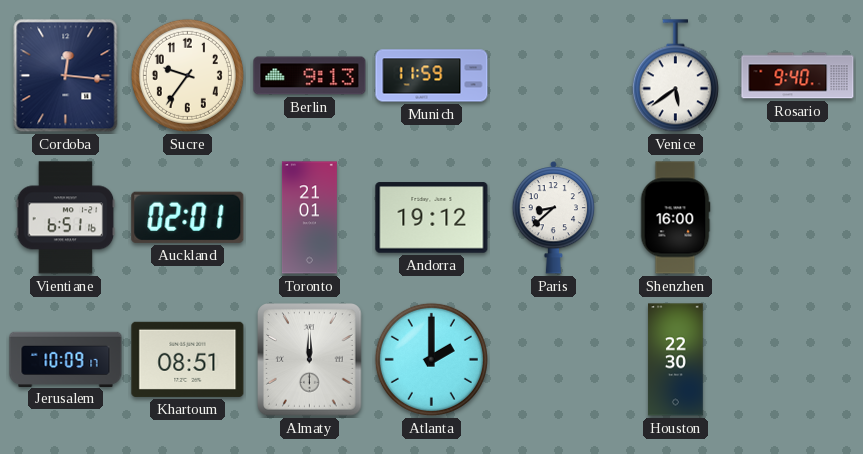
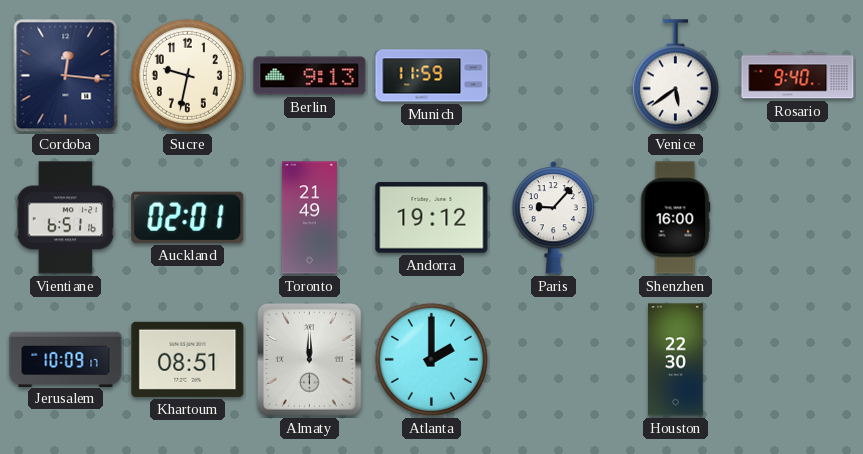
Sucre: 9:36 -> 9:32 (187, 75)
Toronto: 21:01 -> 21:49 (309, 218)
Paris: 8:38 -> 9:07 (554, 218)
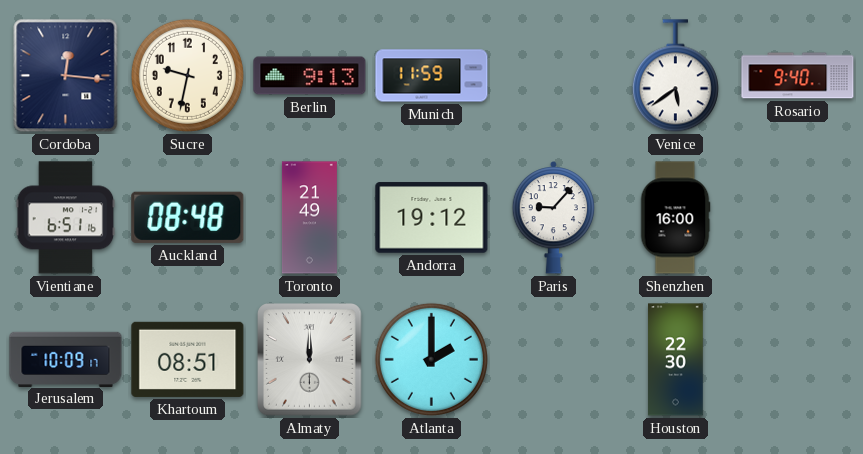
Auckland: 02:01 -> 08:48 (188, 217)
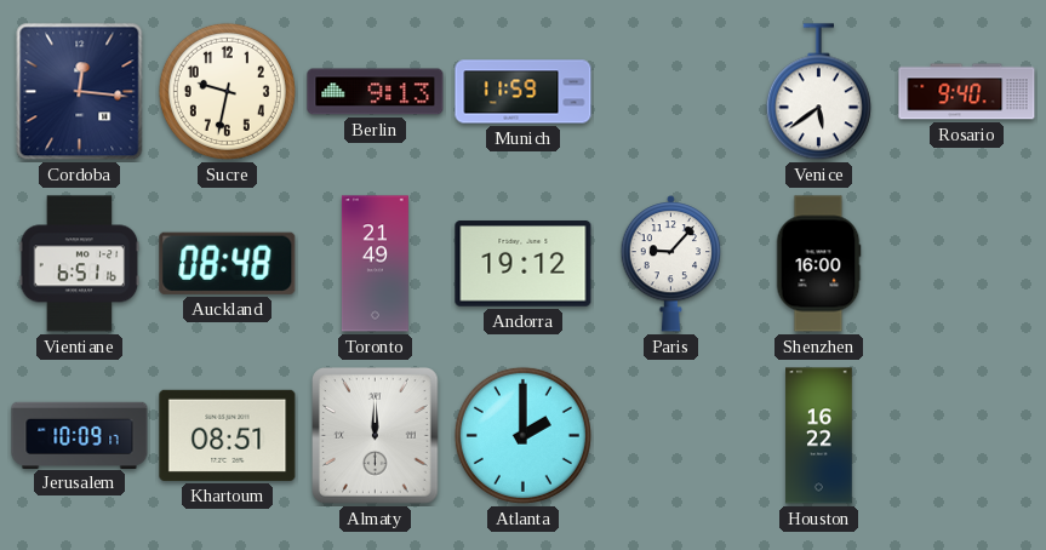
Houston: 22:30 -> 16:22 (819, 436)
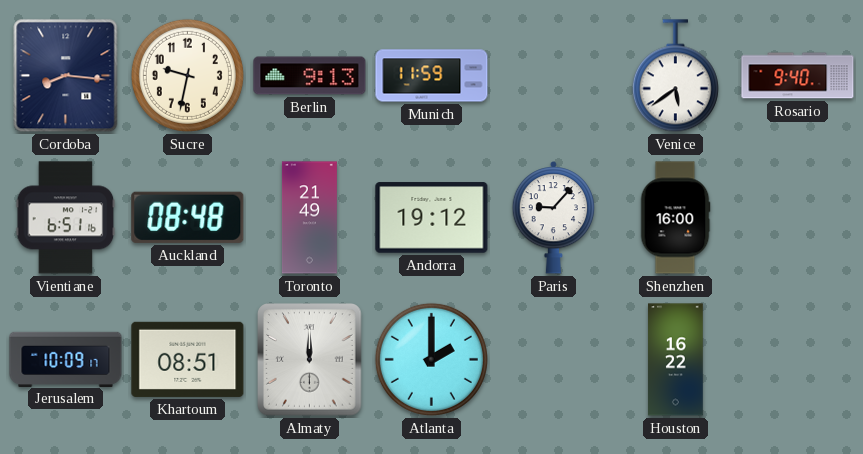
Cordoba: 12:16 -> 8:16 (66, 76)
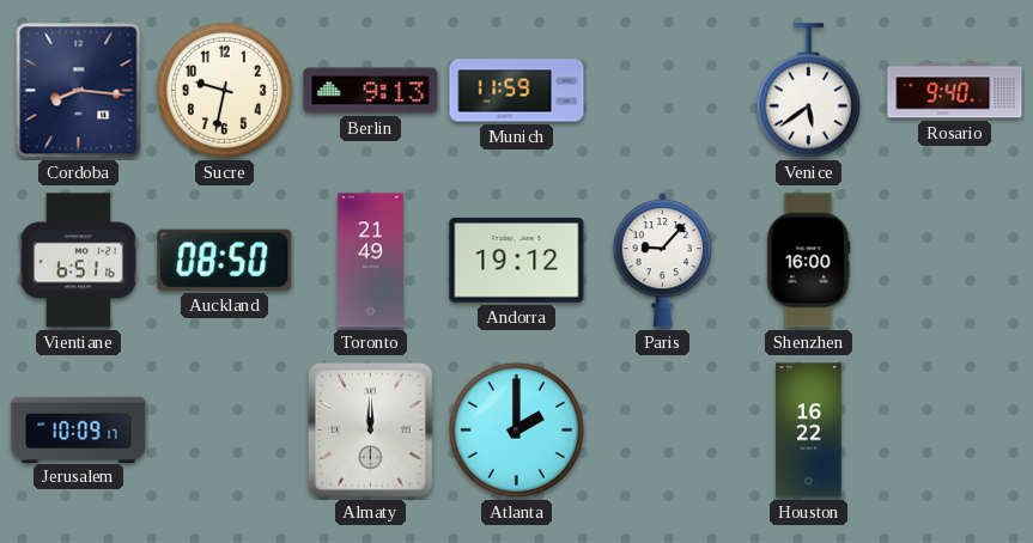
Auckland: 08:48 -> 08:50 (225, 260)
Khartoum: 08:51 -> none (188, 359)
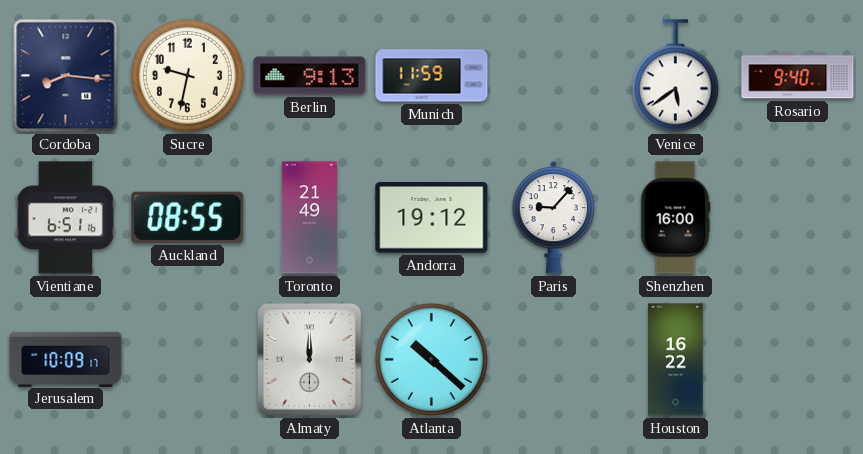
Auckland: 08:50 -> 08:55 (188, 217)
Atlanta: 2:00 -> 10:22 (431, 359)
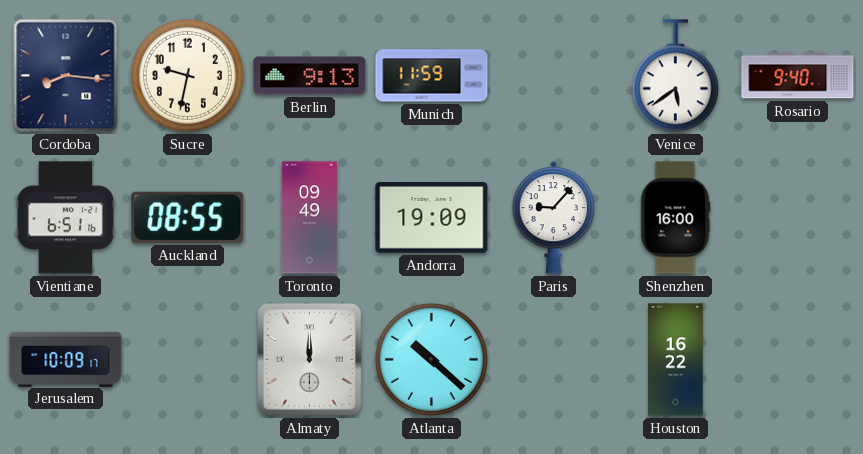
Toronto: 21:49 -> 09:49 (309, 218)
Andorra: 19:12 -> 19:09 (432, 218)
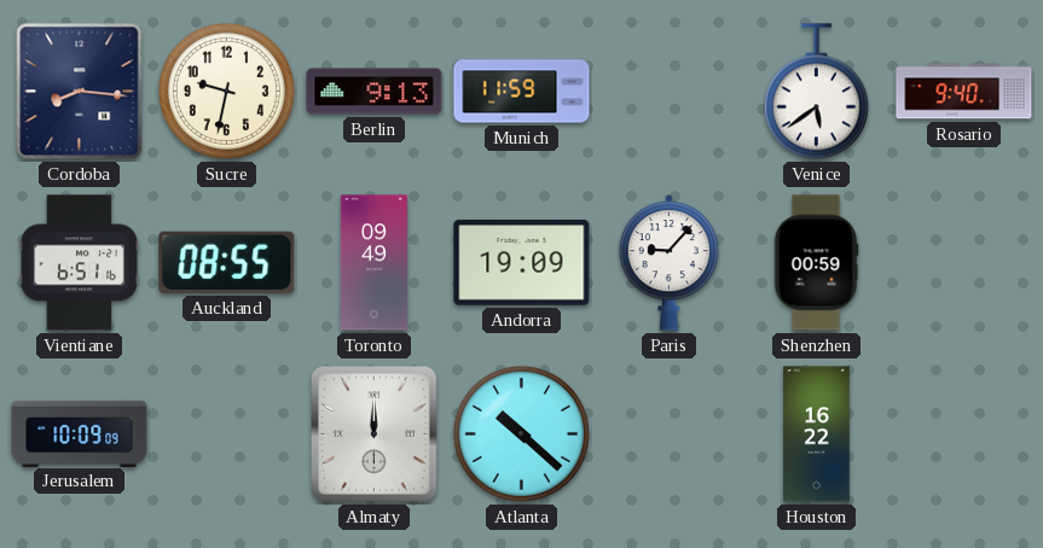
Shenzhen: 16:00 -> 00:59 (816, 263)
Jerusalem: 10:09:17 -> 10:09:09 (80, 433)
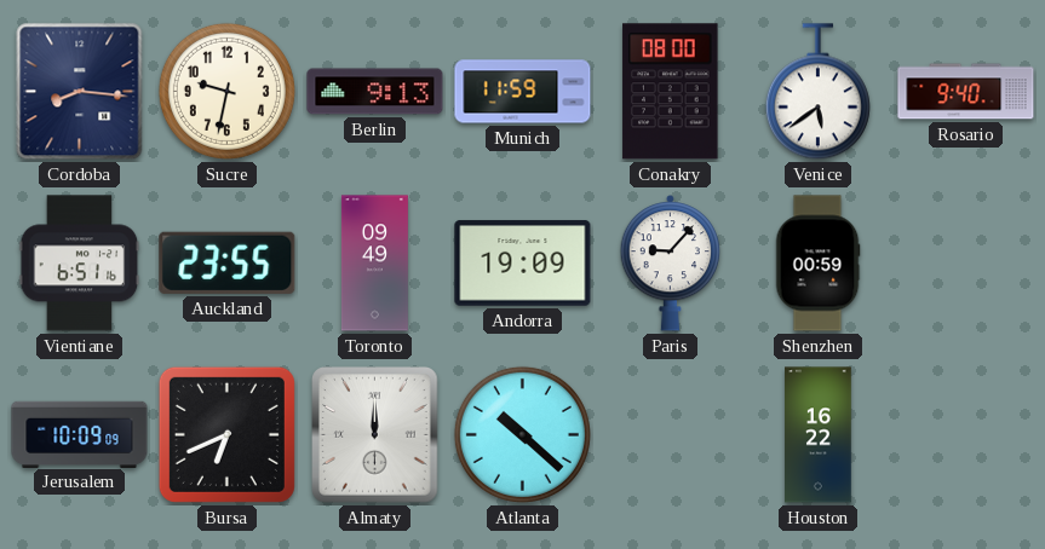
Conakry: none -> 08:00 (671, 92)
Auckland: 08:55 -> 23:55 (228, 262)
Bursa: none -> 6:41 (226, 434)
